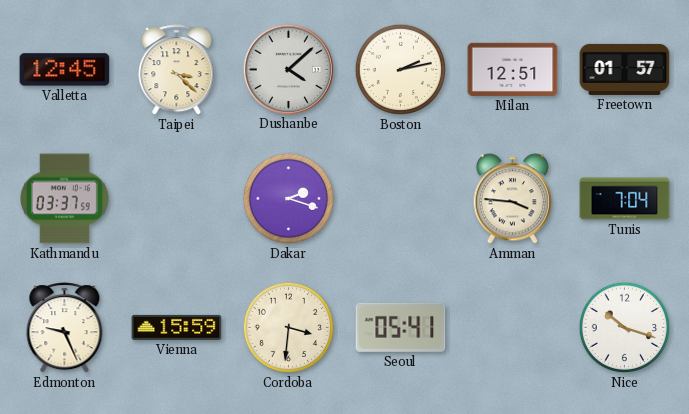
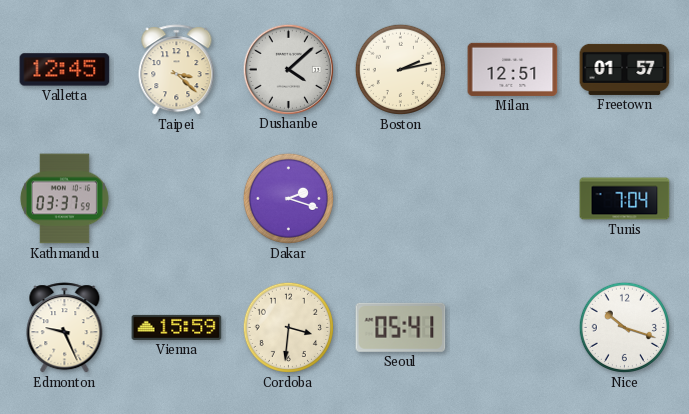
Amman: 3:46 -> none (512, 199)
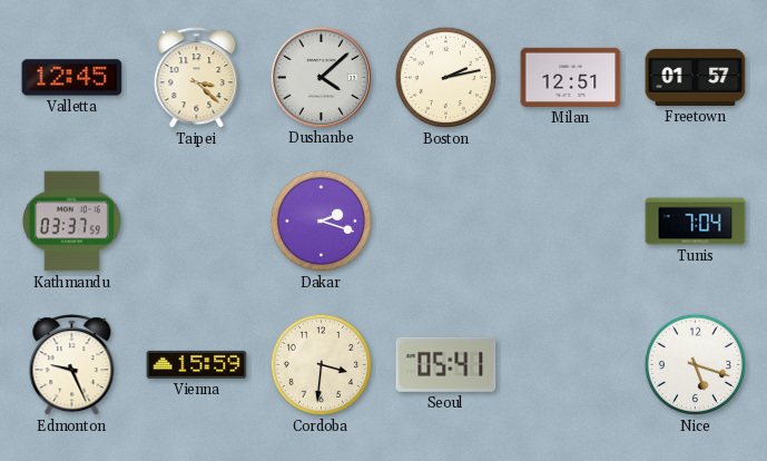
Nice: 10:18 -> 5:18 (695, 364)
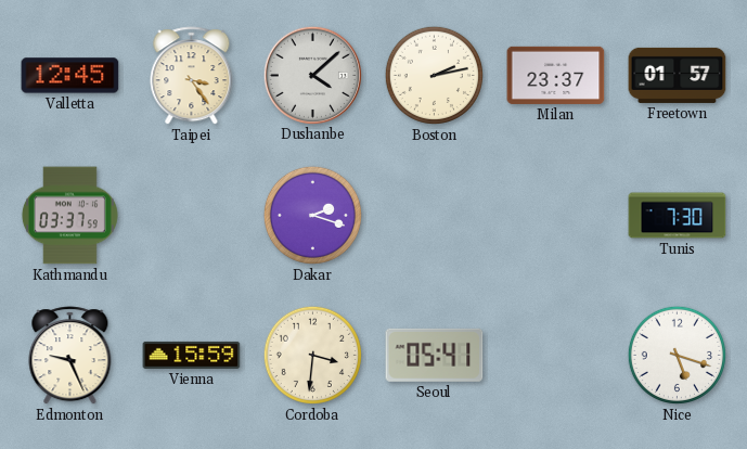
Taipei: 3:22 -> 3:24 (192, 76)
Milan: 12:51 -> 23:37 (556, 75)
Tunis: 7:04 -> 7:30 (678, 216)
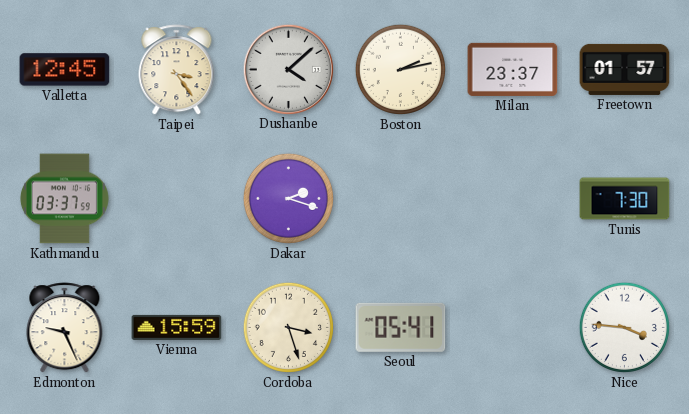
Cordoba: 3:31 -> 3:27 (288, 327)
Nice: 5:18 -> 3:46 (624, 327)
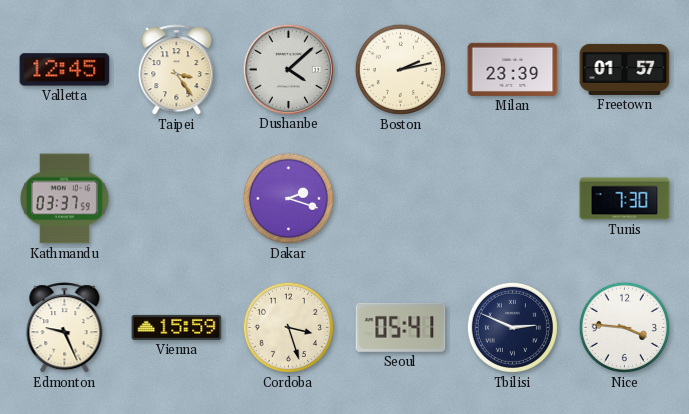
Milan: 23:37 -> 23:39 (513, 69)
Tbilisi: none -> 2:49 (512, 327)
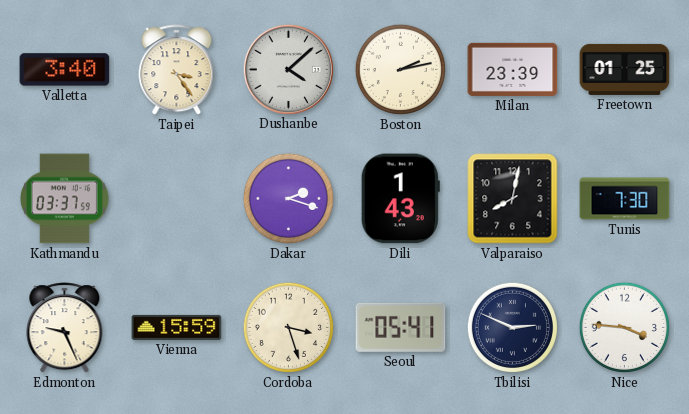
Valletta: 12:45 -> 3:40 (65, 70)
Freetown: 01:57 -> 01:25 (625, 69)
Dili: none -> 1:43 (400, 199)
Valparaiso: none -> 8:02 (513, 199)
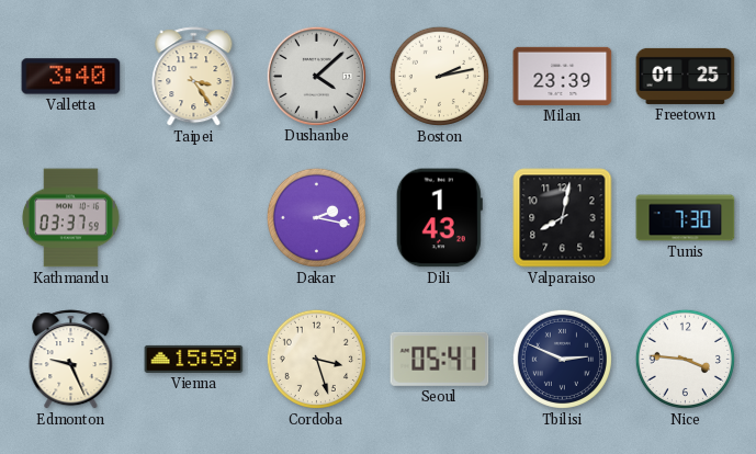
Dakar: 2:18 -> 2:17 (316, 217)
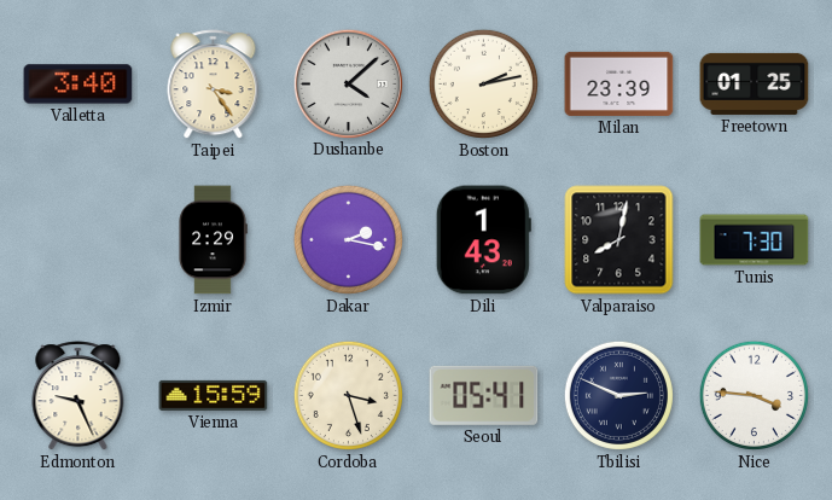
Kathmandu: 03:37 -> none (70, 218)
Izmir: none -> 2:29 (213, 240)
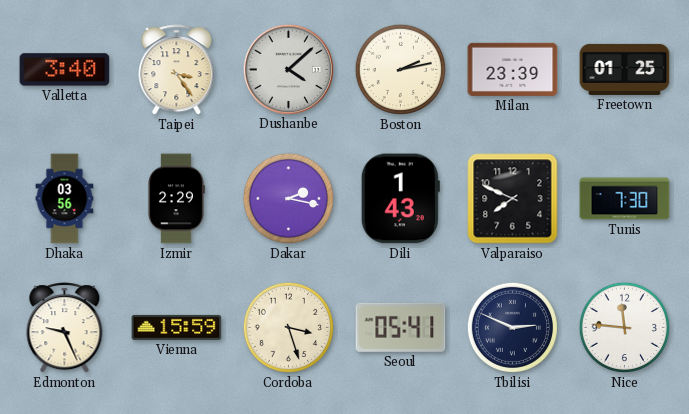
Dhaka: none -> 03:56 (65, 199)
Valparaiso: 8:02 -> 7:49 (513, 199)
Nice: 3:46 -> 11:46 (624, 327)
